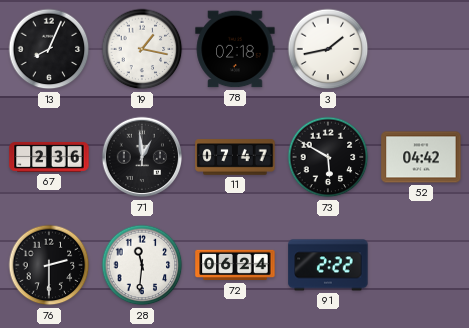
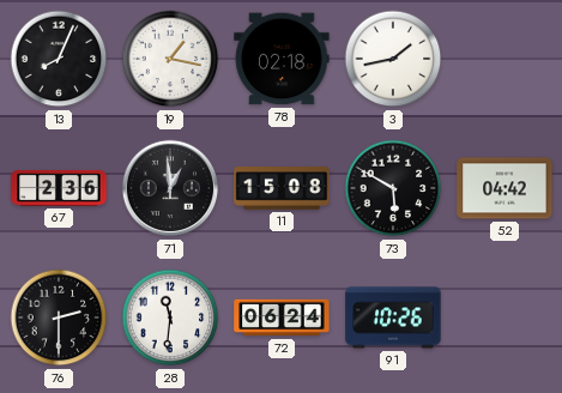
11: 07:47 -> 15:08 (282, 188)
91: 2:22 -> 10:26 (393, 318)
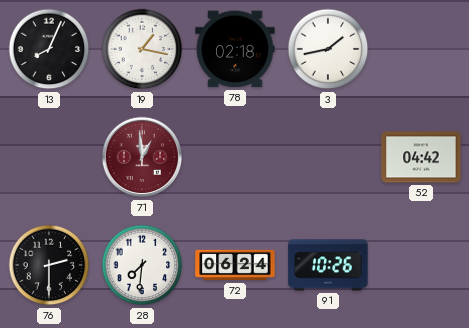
67: 2:36 -> none (59, 188)
71 dial: black -> burgundy (142, 157)
11: 15:08 -> none (282, 188)
73: 5:50 -> none (393, 188)
28: 11:31 -> 7:31 (142, 265)
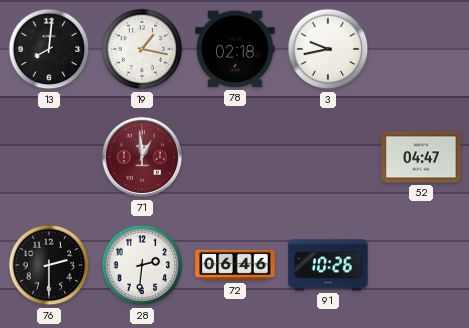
13: 8:04 -> 8:01 (49, 49)
3: 1:43 -> 9:43 (328, 49)
52: 04:42 -> 04:47 (421, 157)
28: 7:31 -> 2:31 (142, 265)
72: 06:24 -> 06:46 (235, 265)
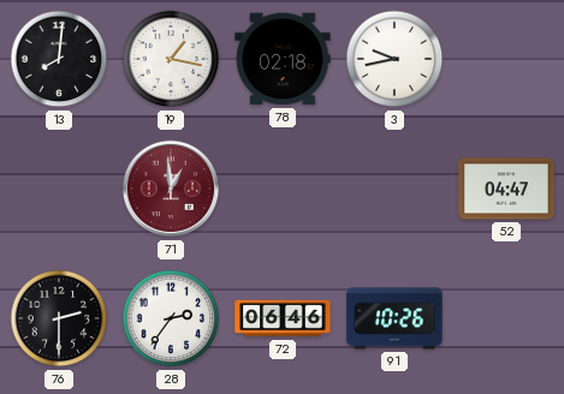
28: 2:31 -> 2:36 (171, 318)
